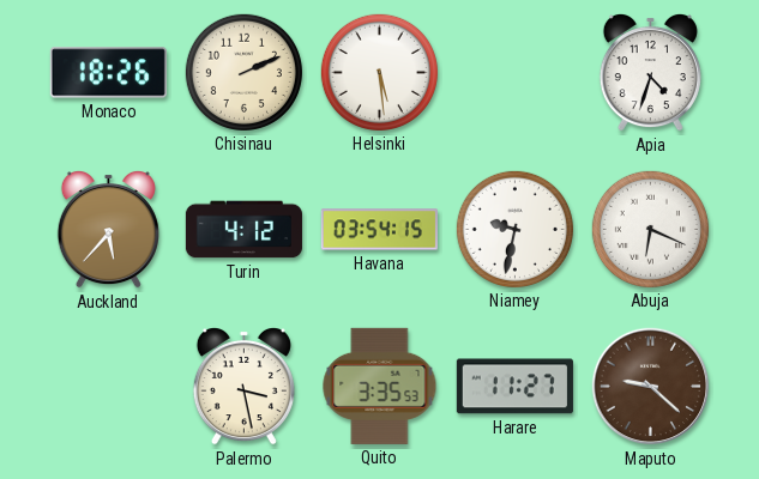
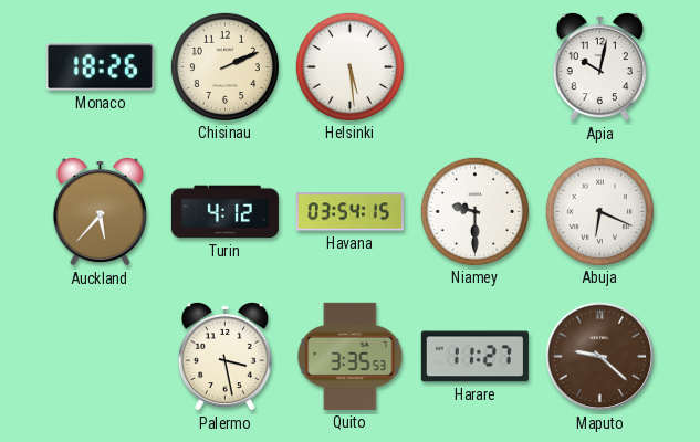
Apia: 4:33 -> 10:02 (599, 66)
Niamey: 9:32 -> 9:30 (474, 211)
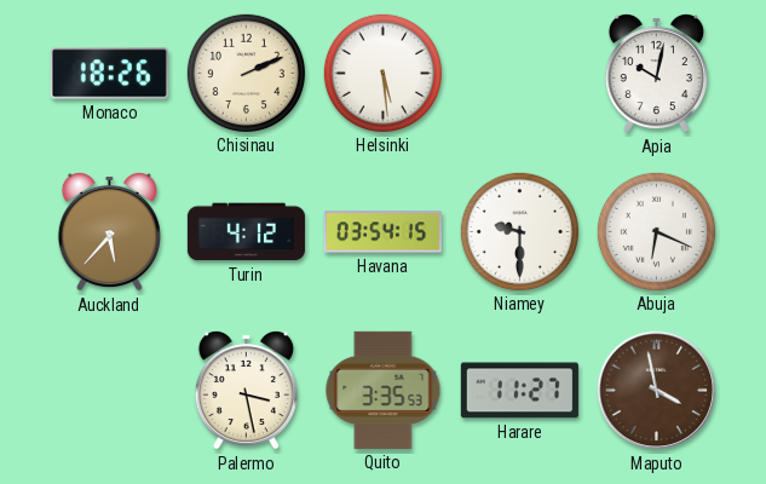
Maputo: 9:22 -> 3:58 (657, 391)
